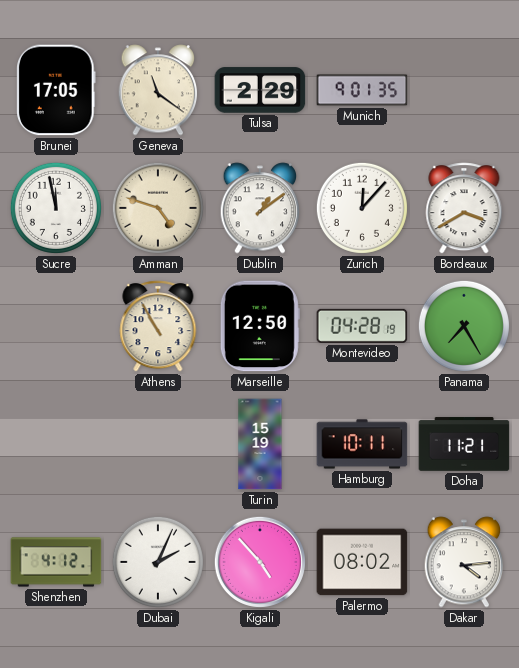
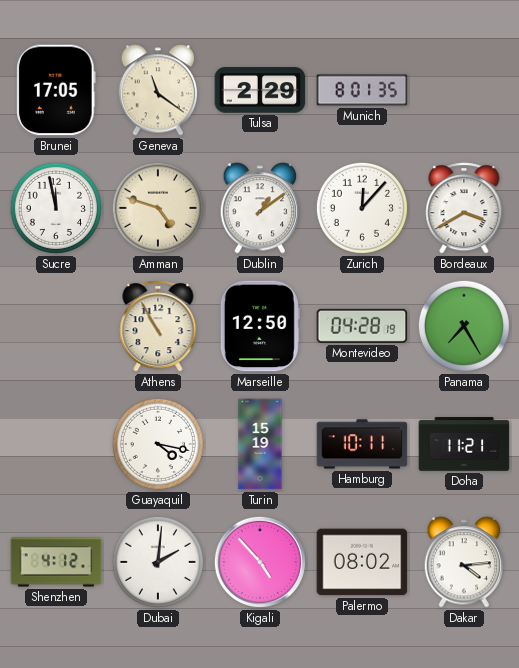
Munich: 9:01 -> 8:01 (362, 90)
Guayaquil: none -> 4:17 (158, 444)
Dubai: 2:04 -> 2:01 (158, 562)
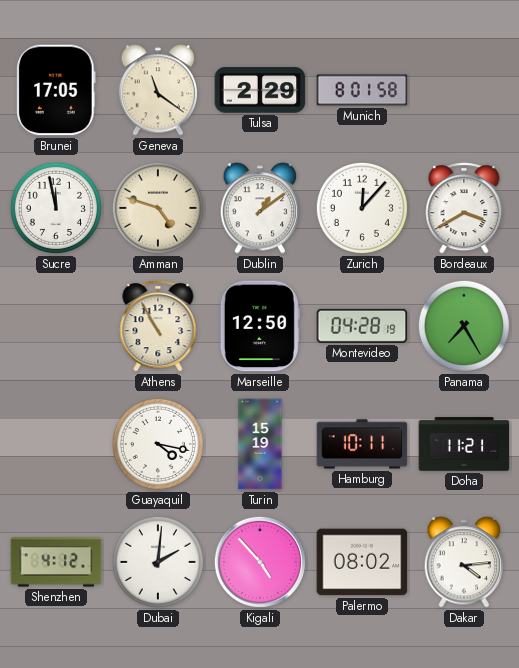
Munich: 8:01:35 -> 8:01:58 (362, 90)
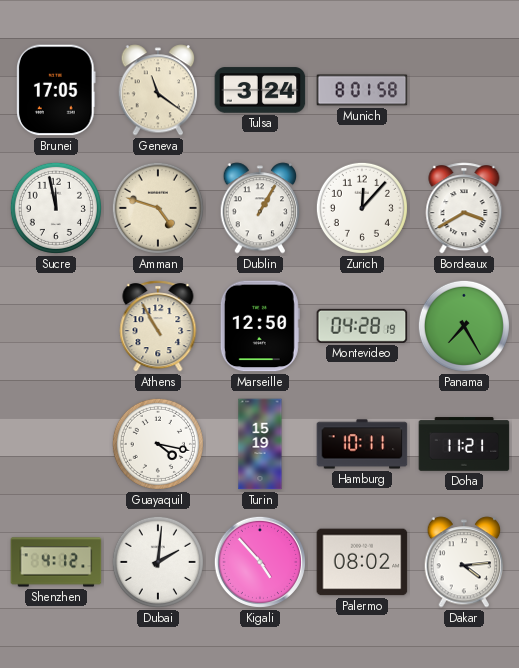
Tulsa: 2:29 -> 3:24 (260, 90)
Dublin: 1:09 -> 1:05 (260, 208)
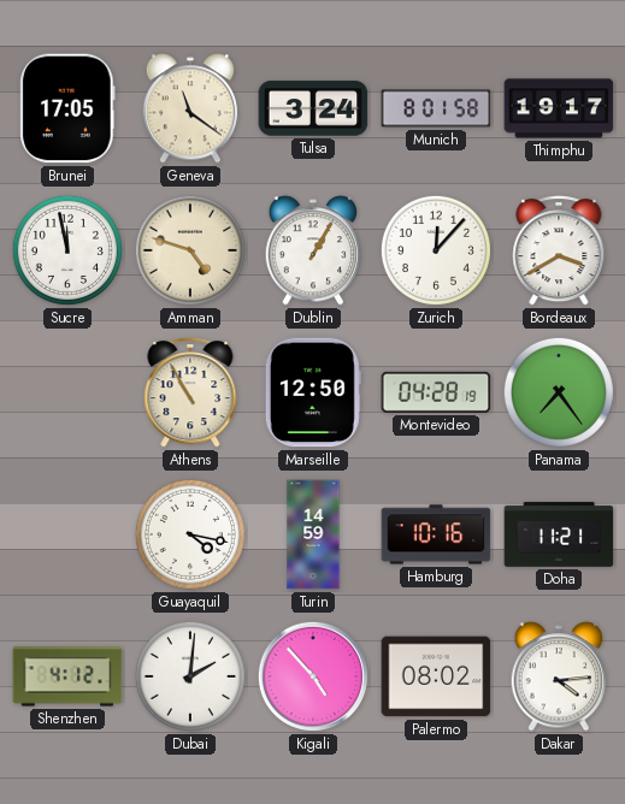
Thimphu: none -> 19:17 (559, 108)
Panama: 7:25 -> 7:24 (559, 392)
Turin: 15:19 -> 14:59 (313, 534)
Hamburg: 10:11 -> 10:16 (436, 534)
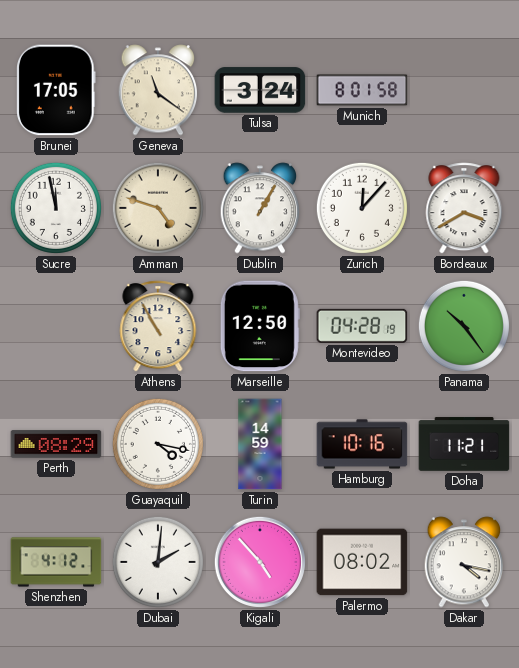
Thimphu: 19:17 -> none (559, 108)
Panama: 7:24 -> 10:24 (464, 326)
Perth: none -> 08:29 (56, 444)
Dakar: 4:14 -> 4:17 (464, 562)
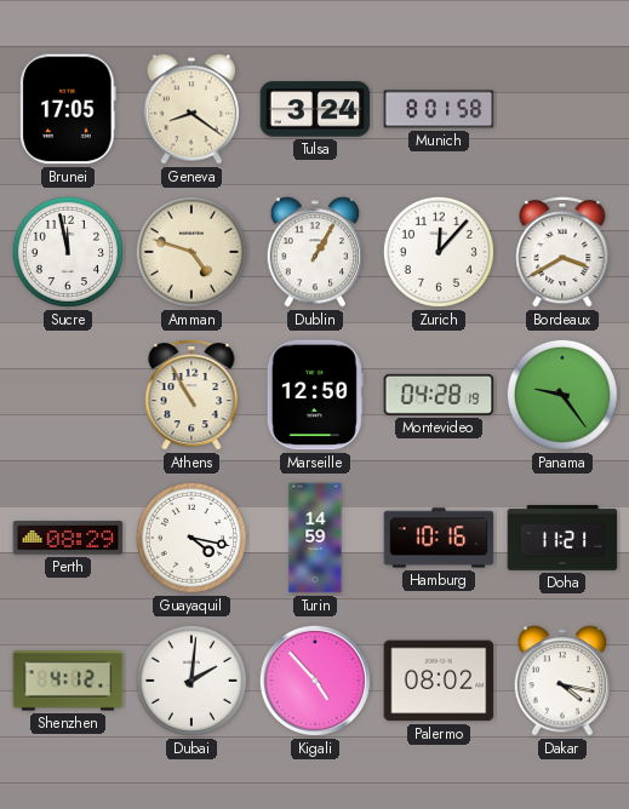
Geneva: 11:21 -> 8:21 (191, 109)
Panama: 10:24 -> 9:24 (562, 395)
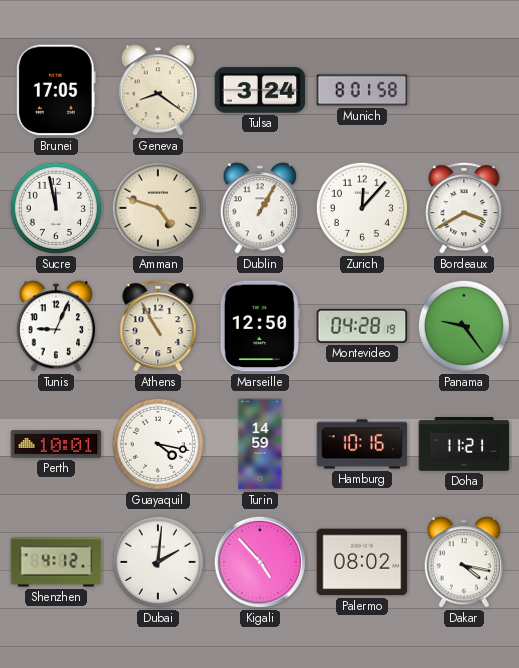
Tunis: none -> 9:04 (56, 326)
Perth: 08:29 -> 10:01 (56, 444)
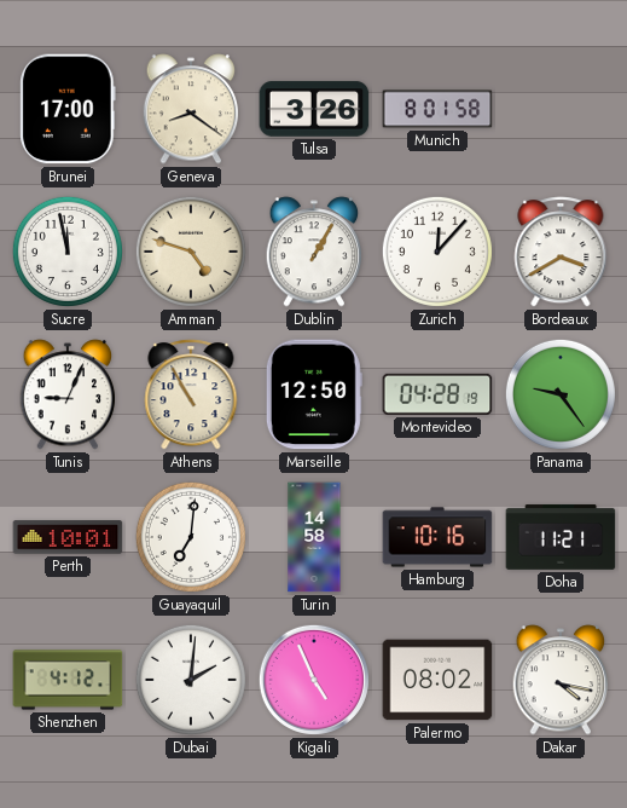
Brunei: 17:05 -> 17:00 (69, 109)
Tulsa: 3:24 -> 3:26 (314, 109)
Guayaquil: 4:17 -> 7:01 (191, 537)
Turin: 14:59 -> 14:58 (314, 537)
Kigali: 4:53 -> 4:56 (314, 680)
